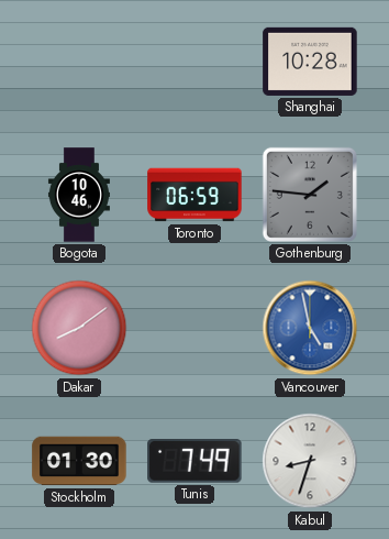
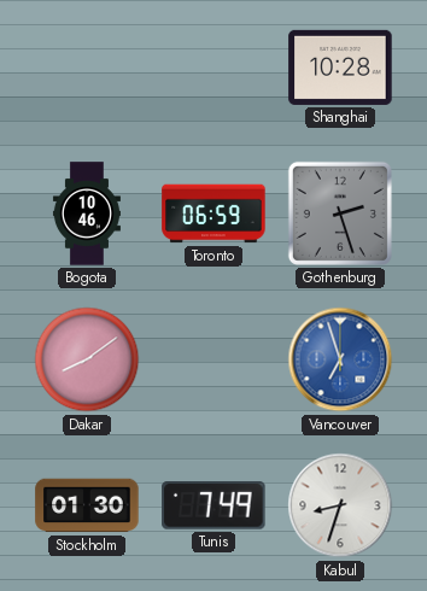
Gothenburg: 1:46 -> 2:27 (340, 213)
Vancouver: 4:58 -> 6:57 (340, 359)
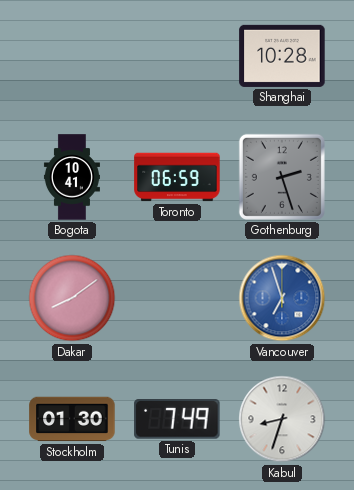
Bogota: 10:46 -> 10:41 (72, 177)
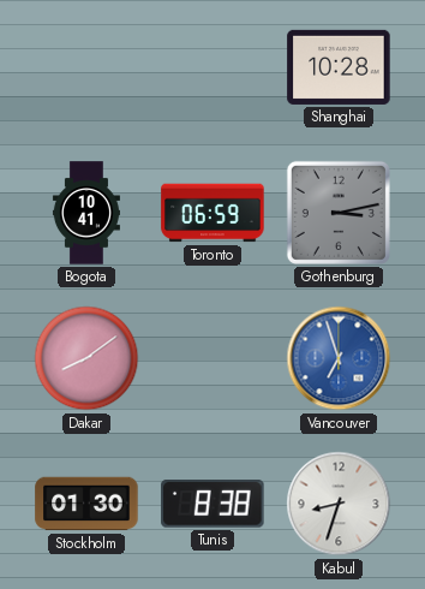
Gothenburg: 2:27 -> 3:13 (339, 213)
Tunis: 7:49 -> 8:38 (212, 505)
